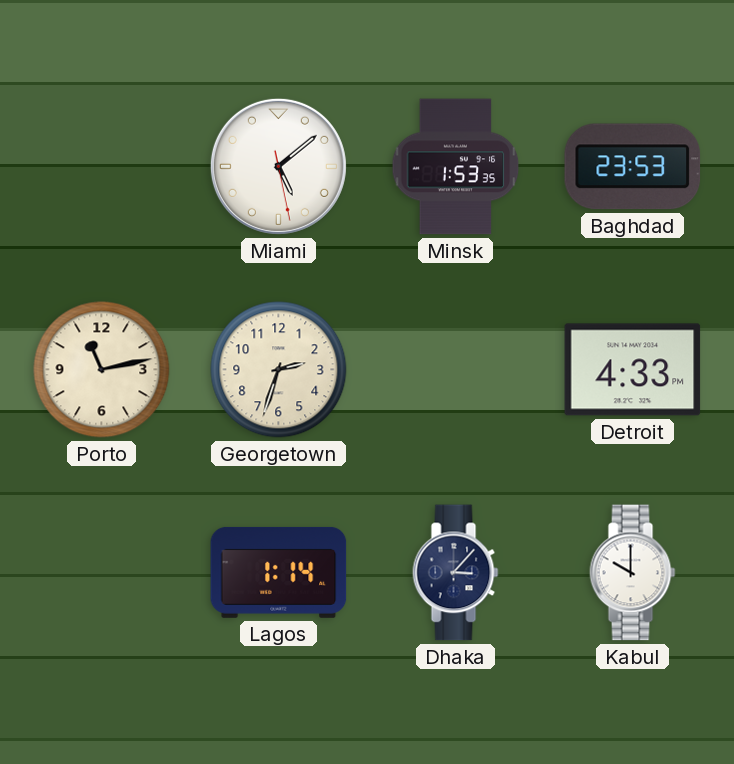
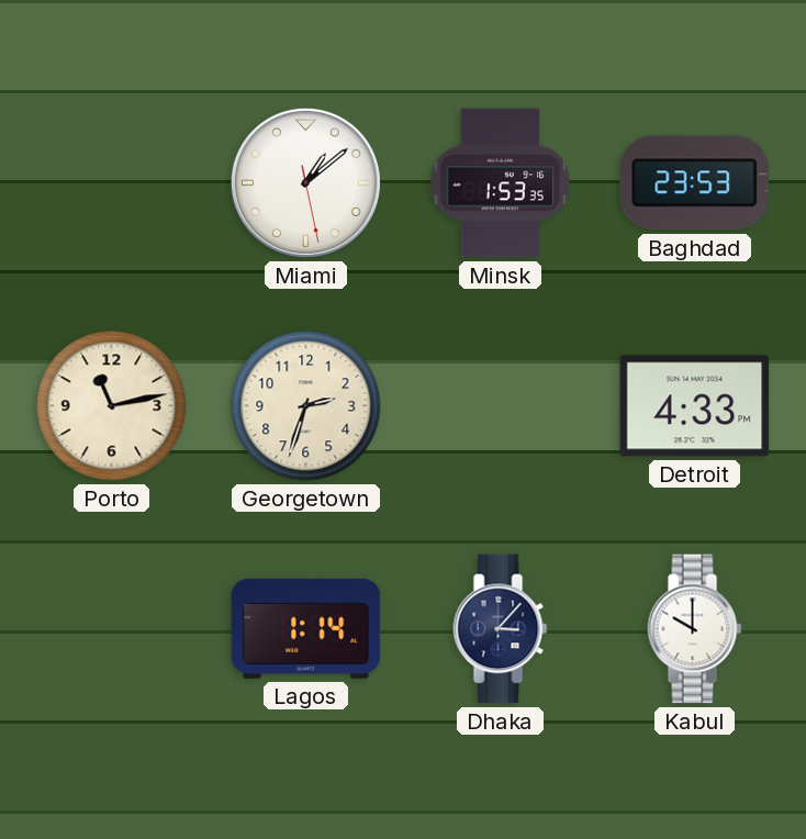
Miami: 5:08 -> 1:08 (305, 182)
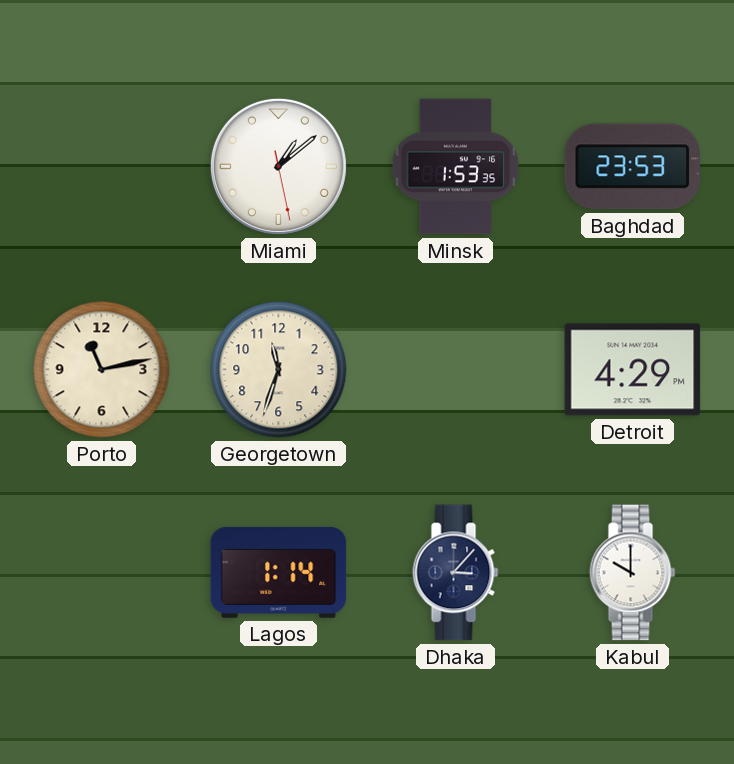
Georgetown: 2:33 -> 11:33 (279, 370)
Detroit: 4:33 -> 4:29 (633, 370)
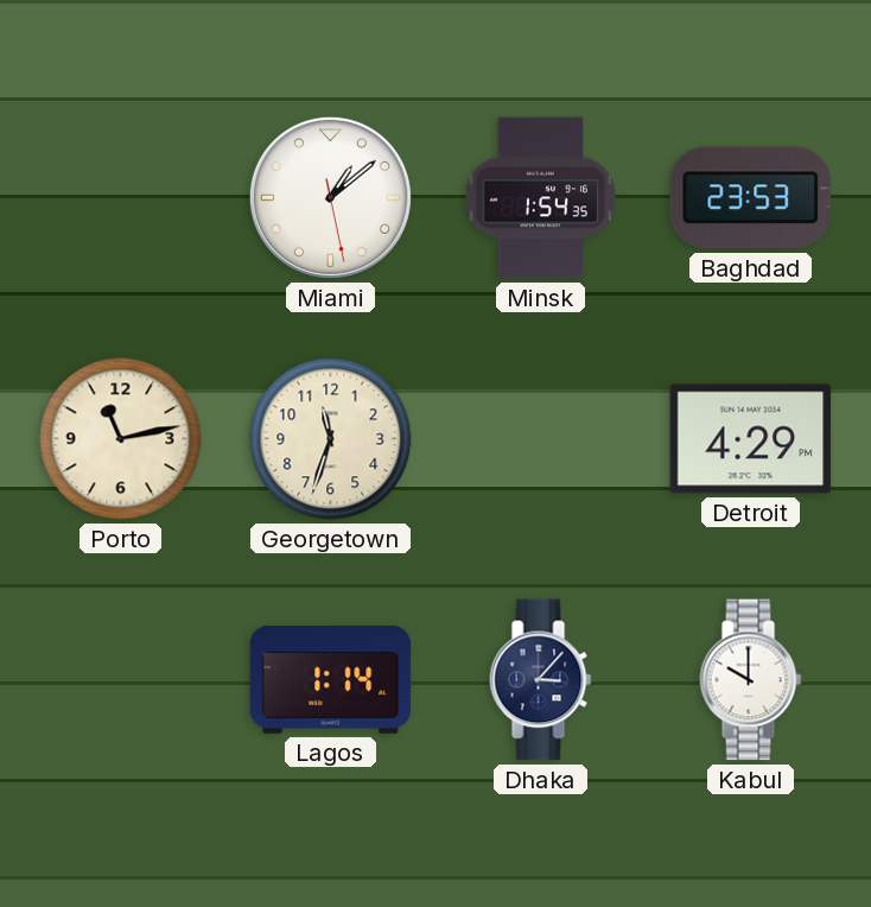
Minsk: 1:53 -> 1:54 (541, 198)
